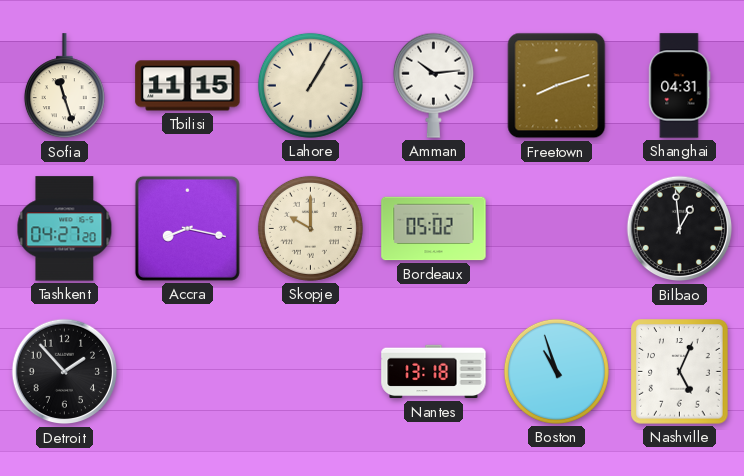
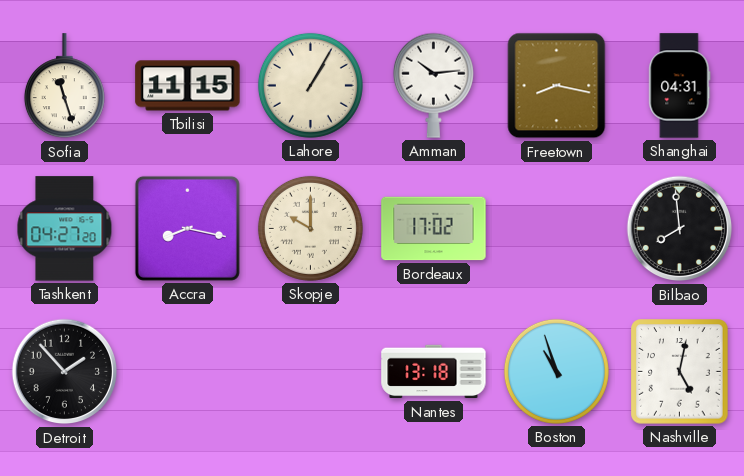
Freetown: 8:12 -> 8:17 (557, 86)
Bordeaux: 05:02 -> 17:02 (434, 229)
Bilbao: 12:59 -> 7:59 (680, 229)
Nashville: 5:04 -> 5:02 (680, 372)
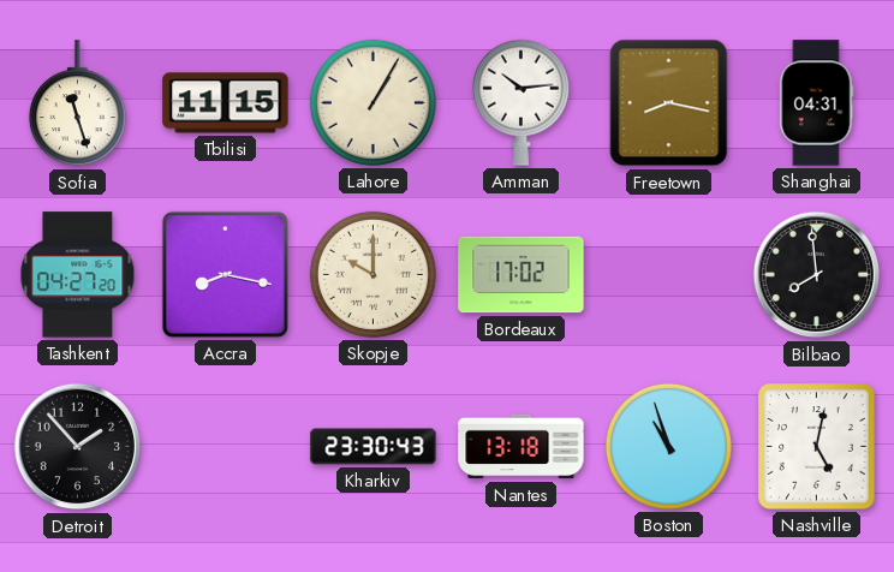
Kharkiv: none -> 23:30 (374, 447)
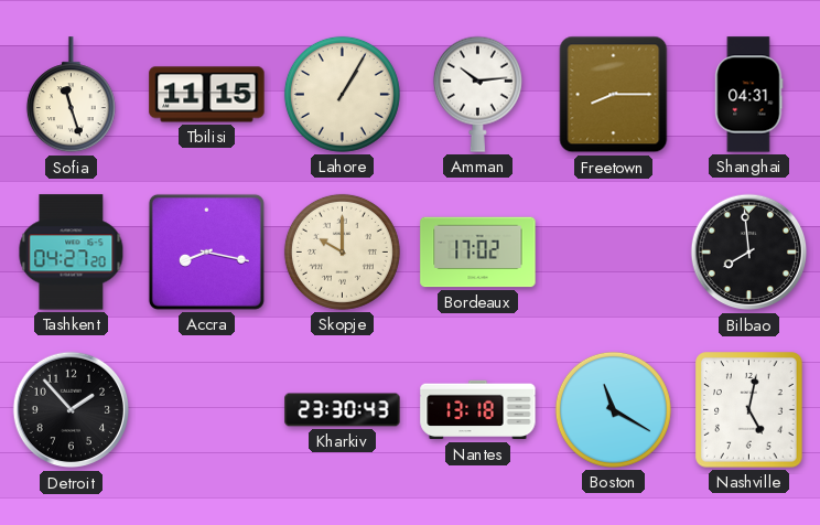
Freetown: 8:17 -> 8:15 (614, 95)
Boston: 10:57 -> 11:20 (613, 409)
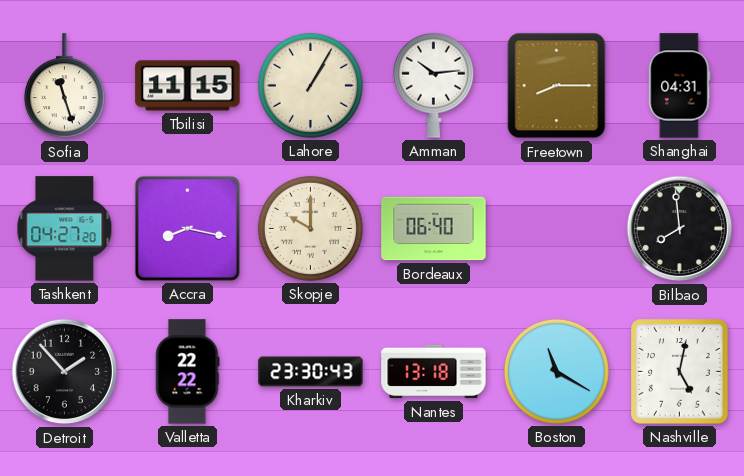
Bordeaux: 17:02 -> 06:40 (434, 229)
Valletta: none -> 22:22 (187, 372)
